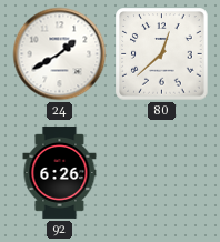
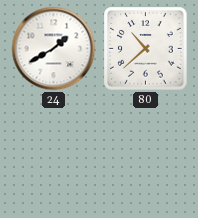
80: 12:38 -> 10:38 (146, 49)
92: 6:26 -> none (60, 172)
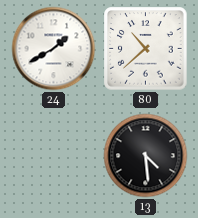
13: none -> 4:29 (146, 156)
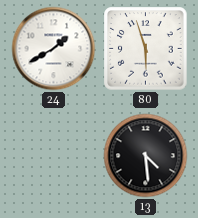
80: 10:38 -> 5:57 (146, 49)
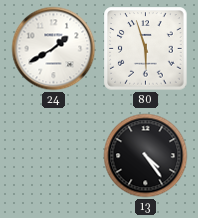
13: 4:29 -> 4:24 (146, 156)
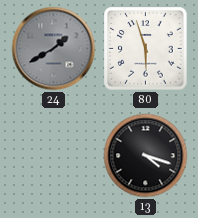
24 dial: white -> grey (54, 49)
13: 4:24 -> 4:18 (146, 156)
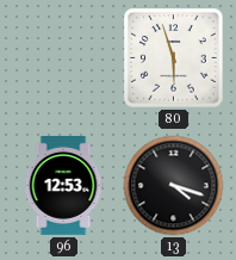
24: 1:40 -> none (54, 49)
96: none -> 12:53 (63, 185)
